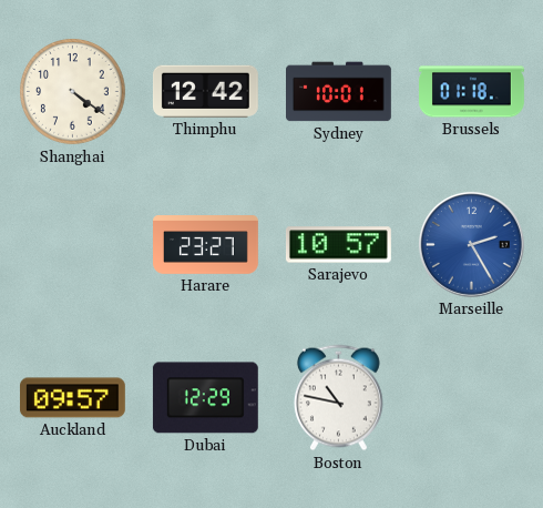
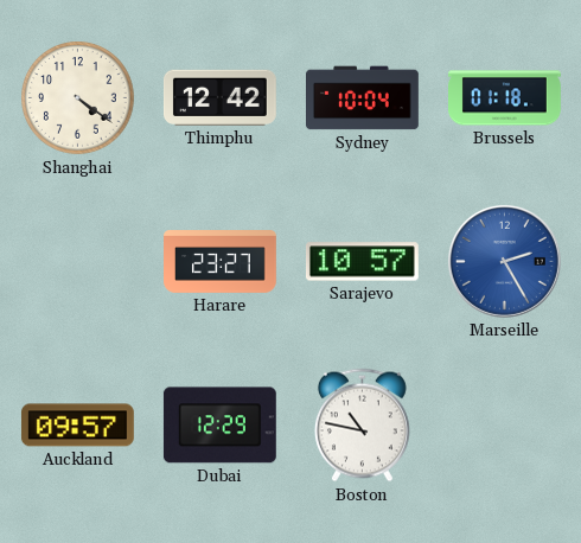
Sydney: 10:01 -> 10:04 (363, 98)
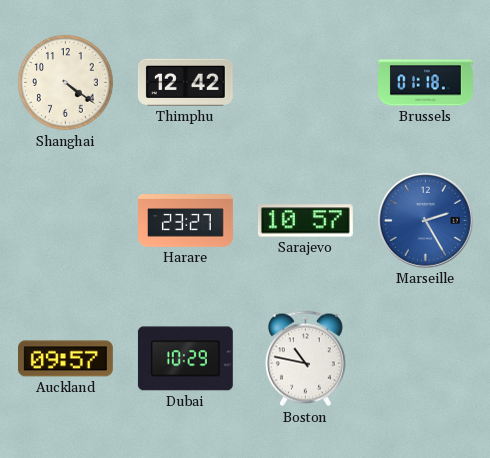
Sydney: 10:04 -> none (363, 98)
Dubai: 12:29 -> 10:29 (185, 359)
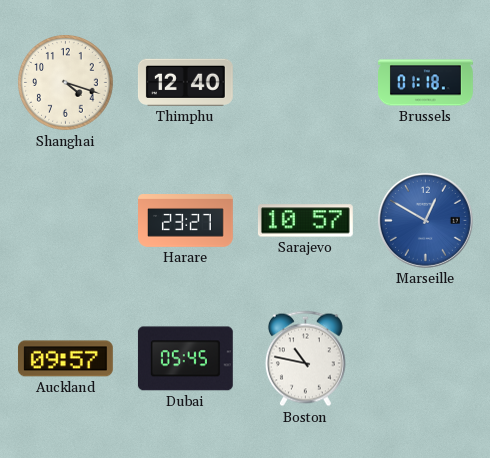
Shanghai: 4:21 -> 4:18 (66, 83)
Thimphu: 12:42 -> 12:40 (185, 82)
Marseille: 2:25 -> 12:50 (425, 220)
Dubai: 10:29 -> 05:45 (185, 359)
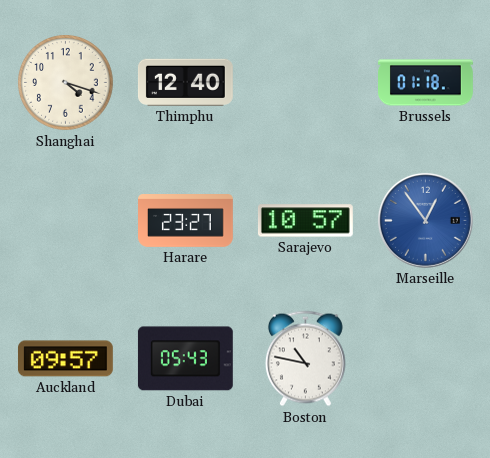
Marseille: 12:50 -> 12:54 (425, 220)
Dubai: 05:45 -> 05:43 (185, 359)
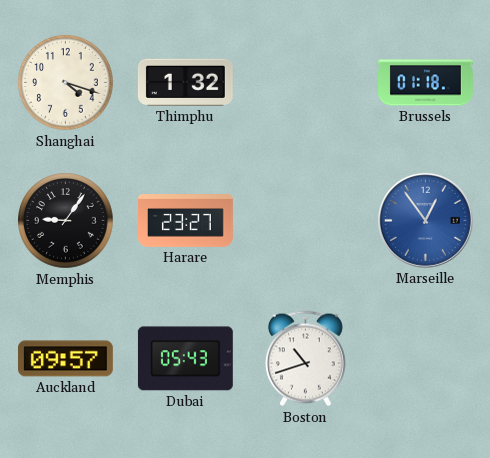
Thimphu: 12:40 -> 1:32 (185, 82)
Memphis: none -> 9:06 (66, 221)
Sarajevo: 10:57 -> none (305, 221)
Boston: 10:47 -> 10:42 (305, 359)
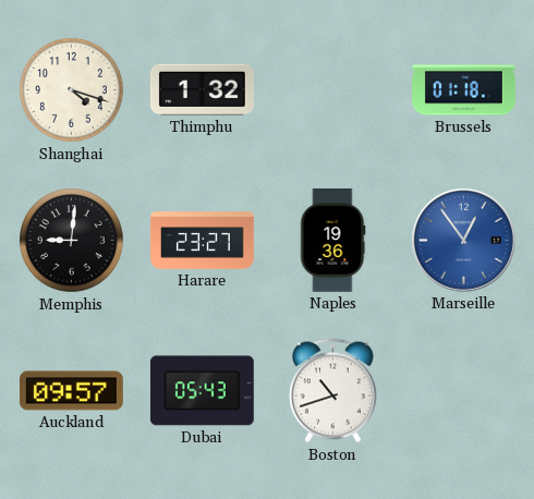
Memphis: 9:06 -> 9:01 (72, 241)
Naples: none -> 19:36 (332, 240)
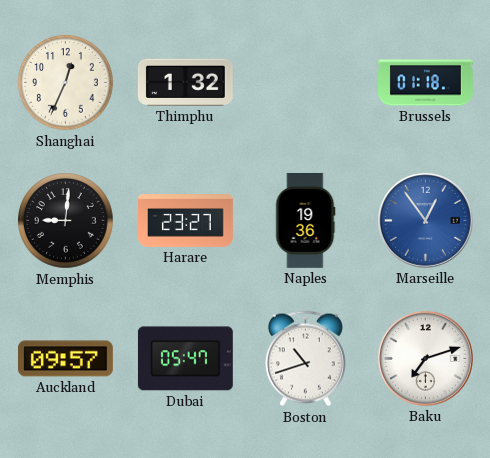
Shanghai: 4:18 -> 12:34 (66, 83)
Dubai: 05:43 -> 05:47 (185, 359)
Baku: none -> 7:12 (425, 358)
